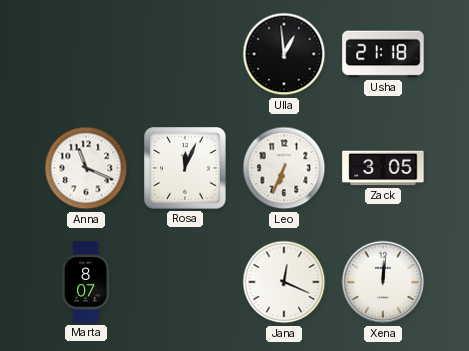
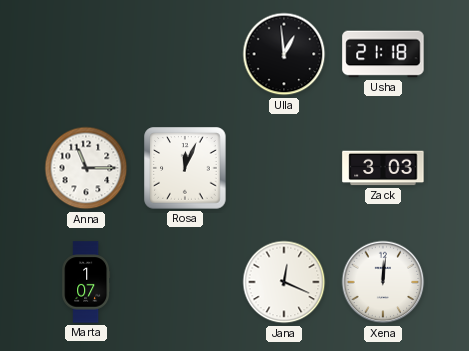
Anna: 11:19 -> 11:15 (86, 168)
Leo: 6:34 -> none (284, 168)
Zack: 3:05 -> 3:03 (383, 168)
Marta: 8:07 -> 1:07 (86, 282)
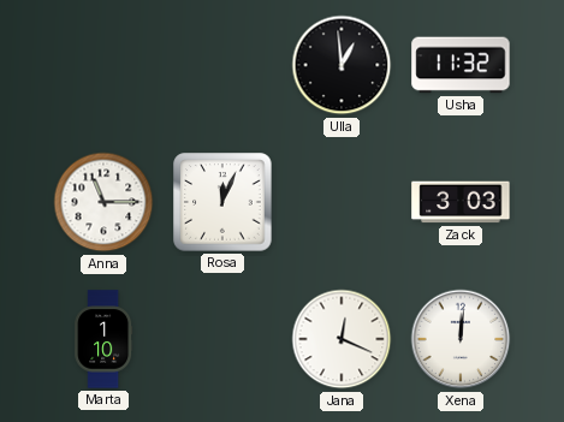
Usha: 21:18 -> 11:32 (461, 65)
Marta: 1:07 -> 1:10 (103, 339)
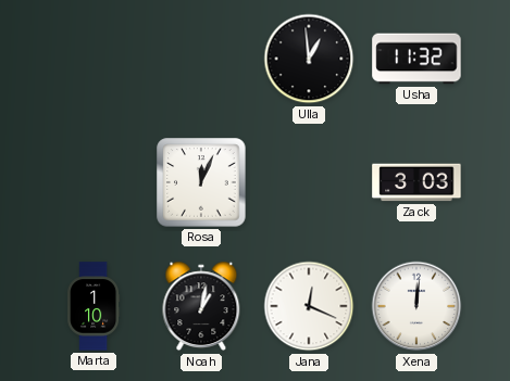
Anna: 11:15 -> none (103, 202)
Noah: none -> 1:02 (201, 306)
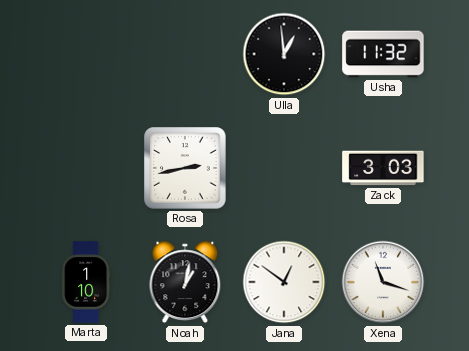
Rosa: 12:04 -> 2:43 (185, 168)
Jana: 12:19 -> 12:51 (284, 282)
Xena: 12:01 -> 11:18 (383, 282)
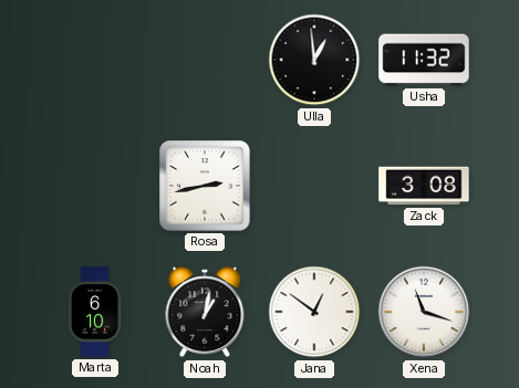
Zack: 3:03 -> 3:08 (424, 186)
Marta: 1:10 -> 6:10 (95, 312)
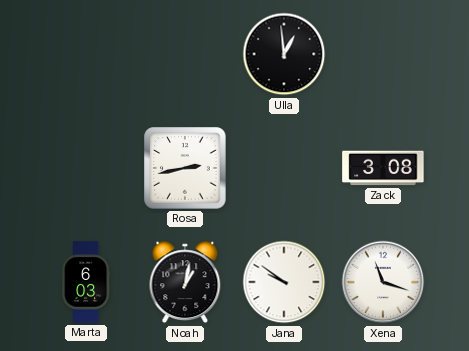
Usha: 11:32 -> none (424, 60)
Marta: 6:10 -> 6:03 (86, 282)
Jana: 12:51 -> 9:51 (284, 282)
